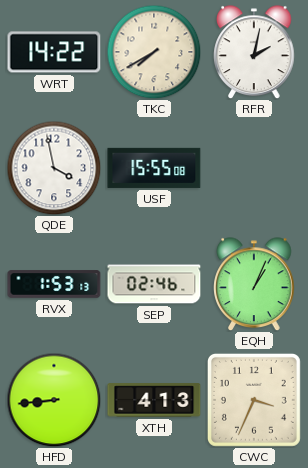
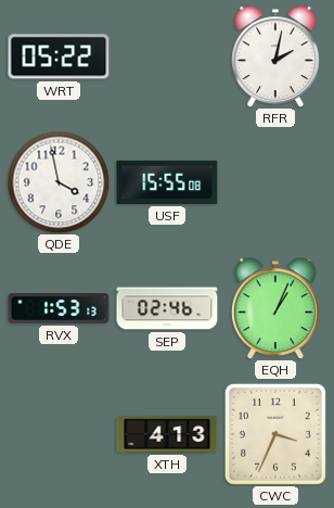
WRT: 14:22 -> 05:22 (59, 56)
TKC: 7:40 -> none (154, 52)
HFD: 8:44 -> none (54, 400)
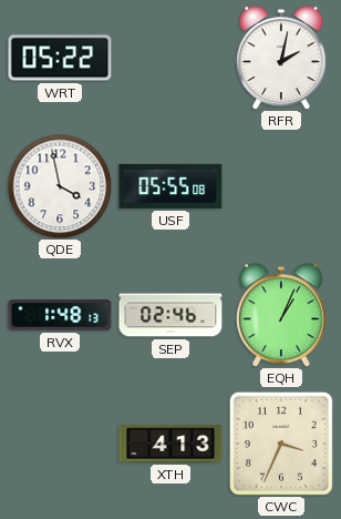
USF: 15:55 -> 05:55 (170, 186)
RVX: 1:53 -> 1:48 (60, 315)
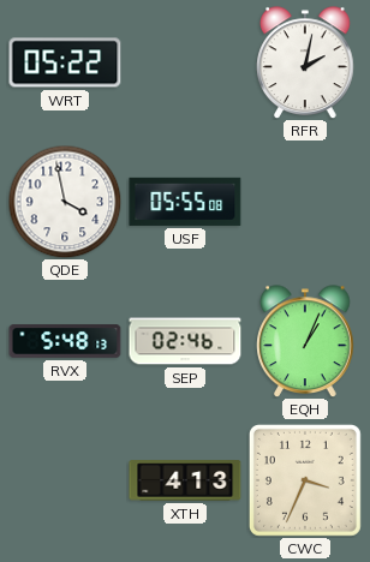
RVX: 1:48 -> 5:48 (65, 341)
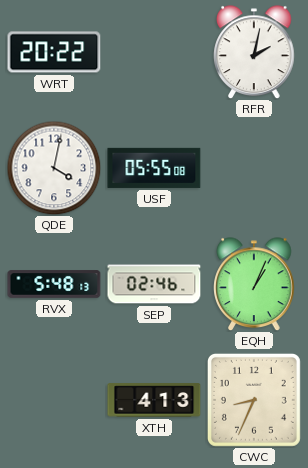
WRT: 05:22 -> 20:22 (54, 52)
QDE: 3:58 -> 4:02 (54, 168)
CWC: 3:34 -> 8:34 (254, 400)
